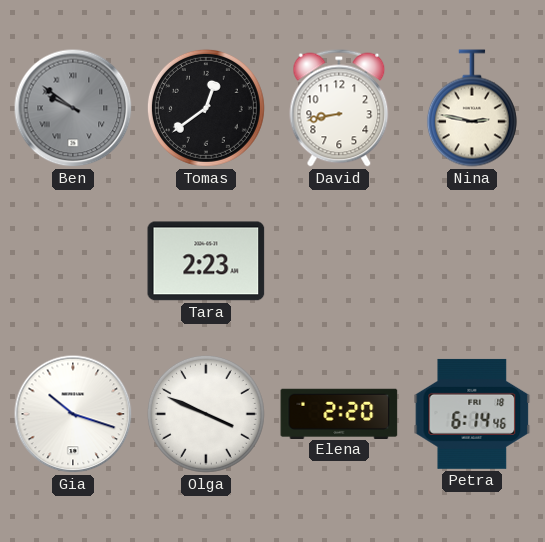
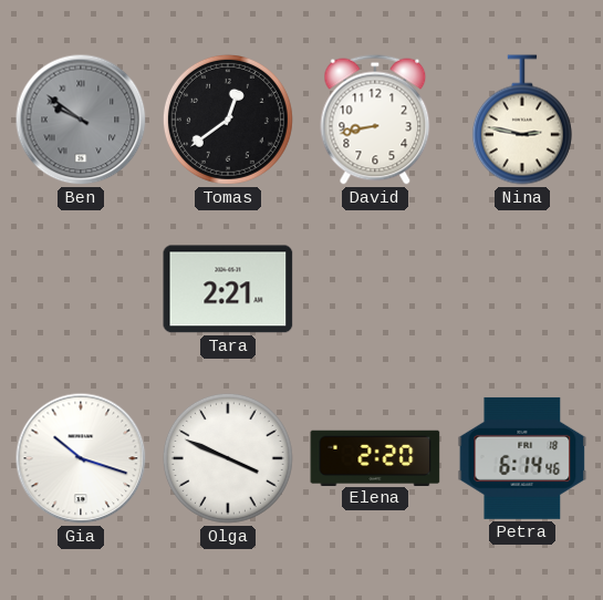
Tara: 2:23 -> 2:21 (228, 289)
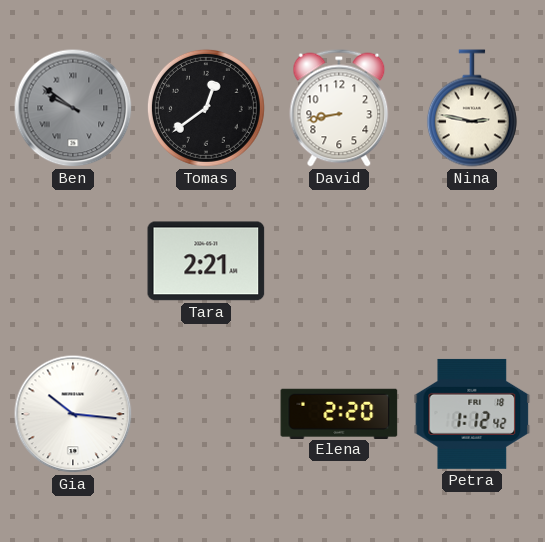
Gia: 10:18 -> 10:16 (73, 414)
Olga: 3:49 -> none (228, 458)
Petra: 6:14 -> 1:12 (472, 414)
